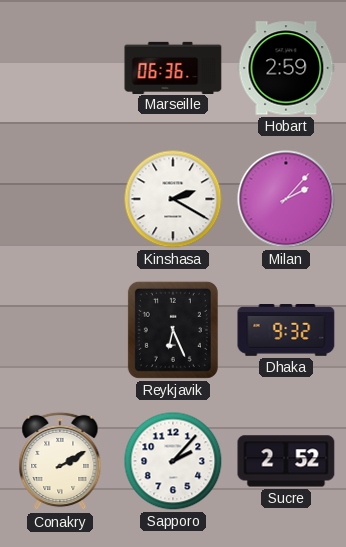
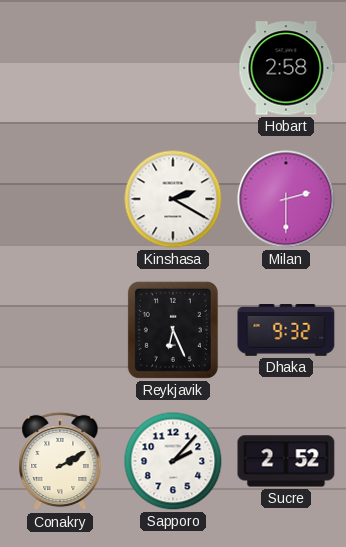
Marseille: 06:36 -> none (173, 67)
Hobart: 2:59 -> 2:58 (286, 68)
Milan: 2:07 -> 2:30 (286, 199)
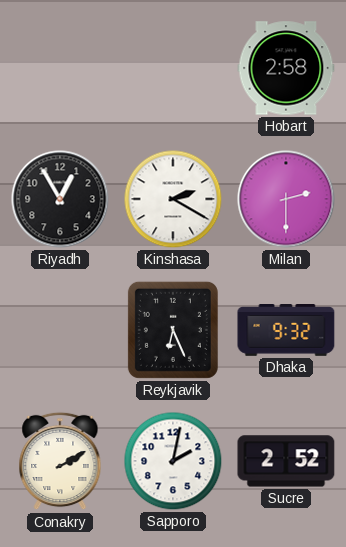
Riyadh: none -> 12:55 (60, 199)
Sapporo: 2:07 -> 2:02 (173, 461)
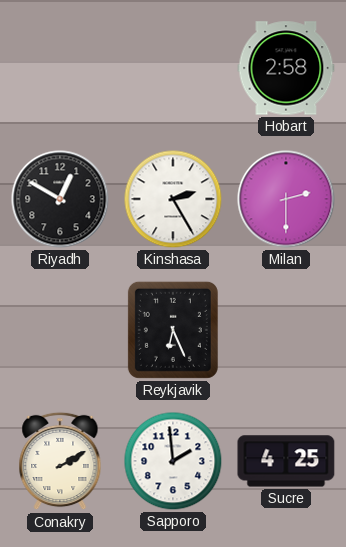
Riyadh: 12:55 -> 12:50 (60, 199)
Kinshasa: 2:20 -> 2:25 (173, 199)
Dhaka: 9:32 -> none (286, 331)
Sapporo: 2:02 -> 1:59 (173, 461)
Sucre: 2:52 -> 4:25 (286, 461)
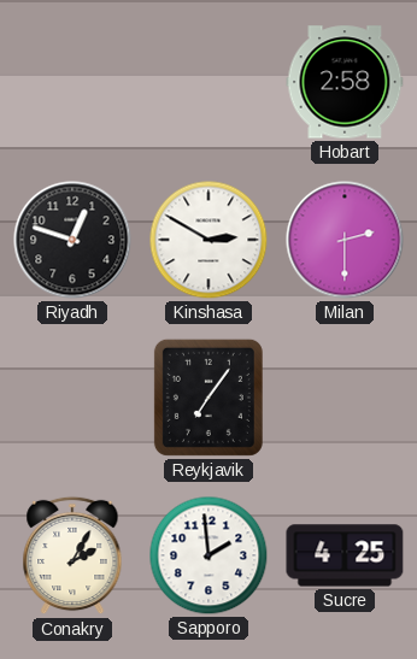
Riyadh: 12:50 -> 12:48 (72, 240)
Kinshasa: 2:25 -> 2:50 (208, 240)
Reykjavik: 6:26 -> 7:06 (208, 398)
Conakry: 2:10 -> 2:05 (72, 555)
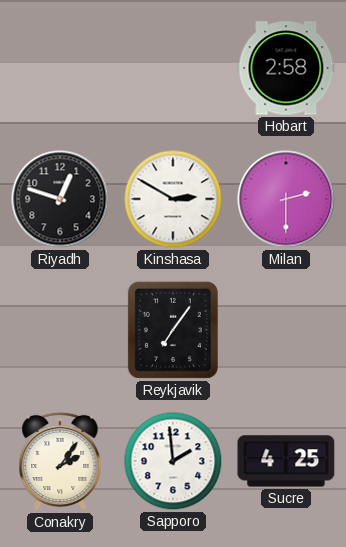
Conakry: 2:05 -> 2:06 (60, 461)
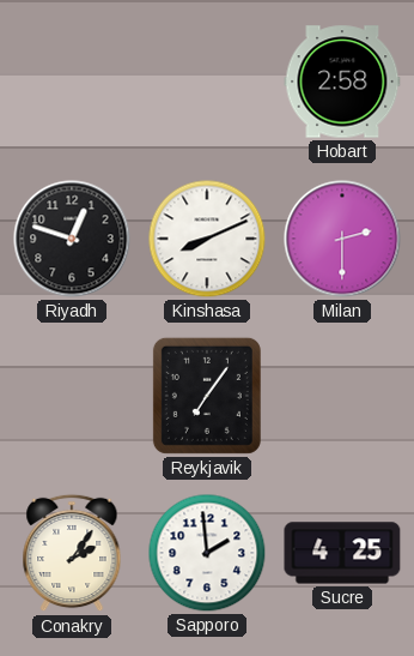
Kinshasa: 2:50 -> 8:11 (207, 239)
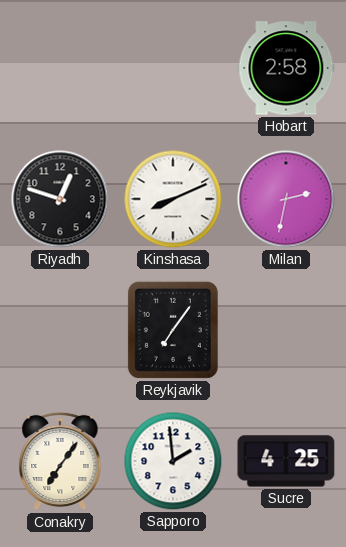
Milan: 2:30 -> 2:32 (286, 199)
Conakry: 2:06 -> 7:06 (60, 461)
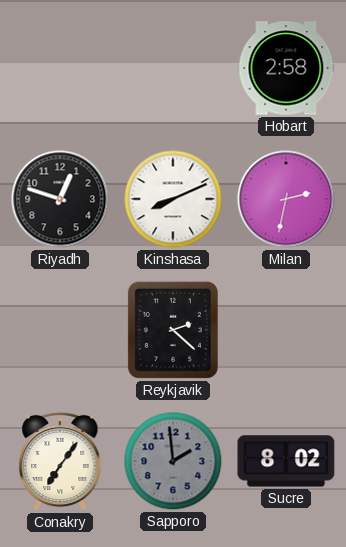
Reykjavik: 7:06 -> 2:22 (173, 330)
Sapporo dial: white -> grey (173, 461)
Sucre: 4:25 -> 8:02 (286, 461)
